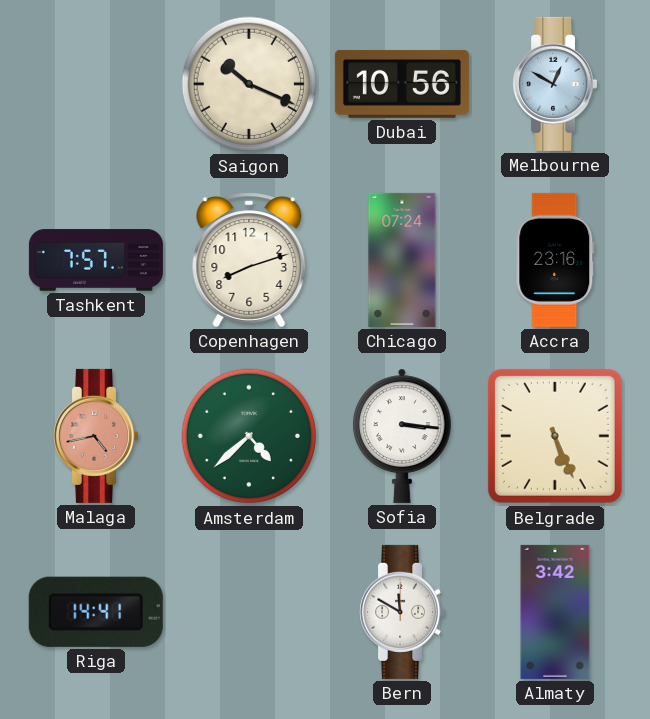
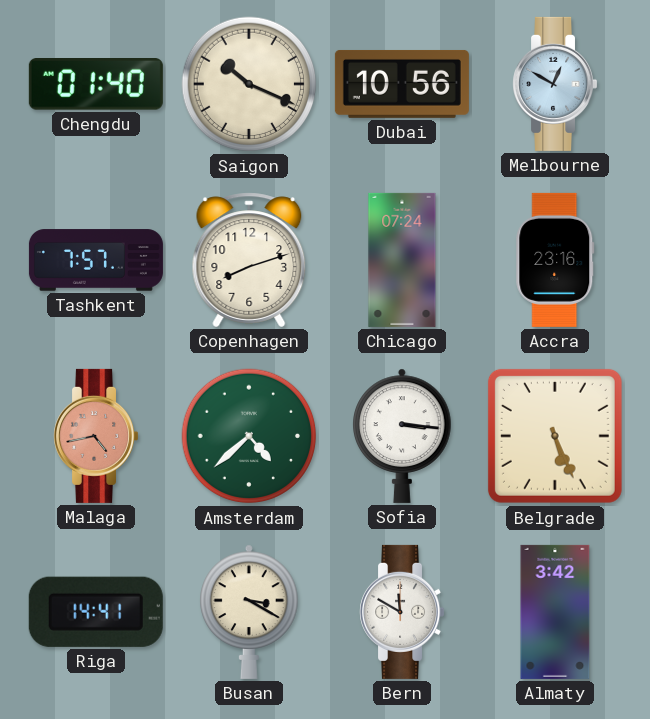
Chengdu: none -> 01:40 (96, 85)
Busan: none -> 3:20 (250, 612)
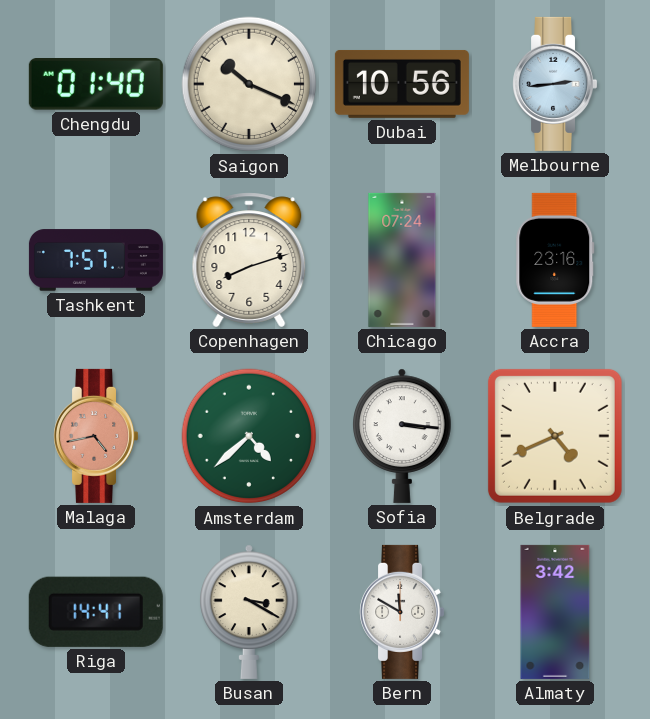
Melbourne: 12:50 -> 2:44 (555, 84)
Belgrade: 5:26 -> 4:41 (555, 436)
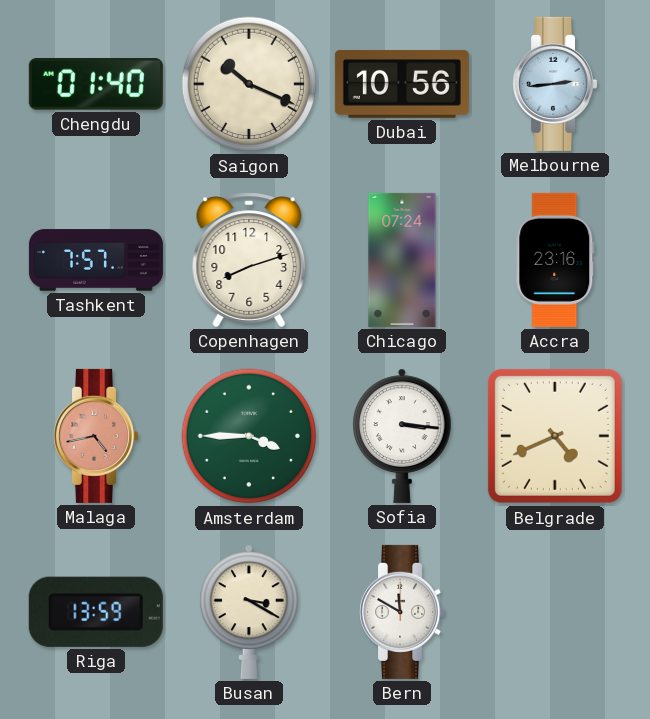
Amsterdam: 4:38 -> 3:45 (249, 436)
Riga: 14:41 -> 13:59 (96, 612)
Almaty: 3:42 -> none (555, 612)
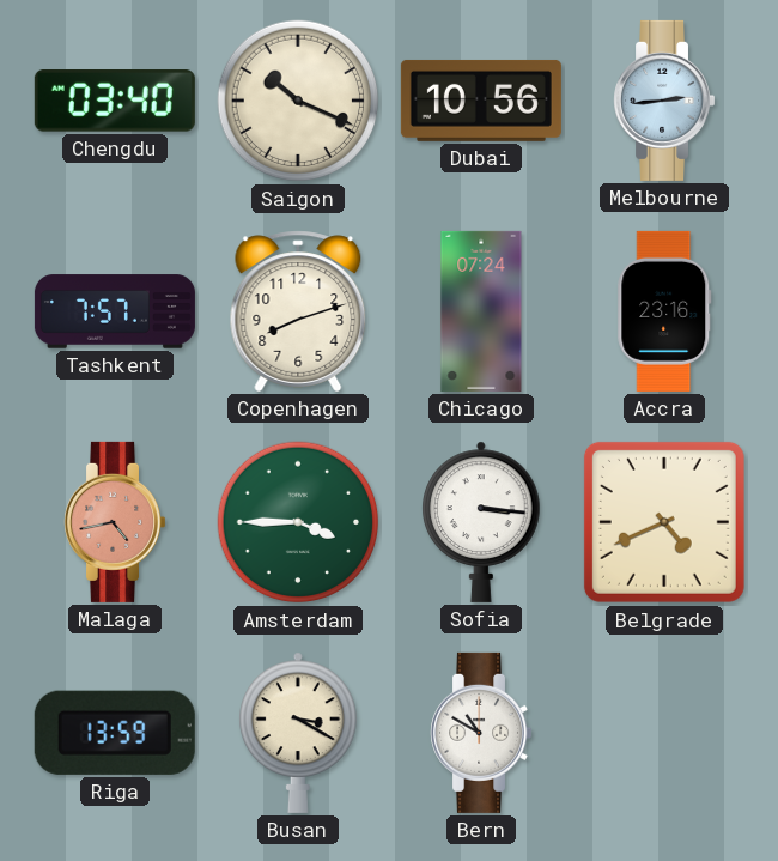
Chengdu: 01:40 -> 03:40 (115, 102)
Bern: 11:50 -> 10:50 (481, 733)
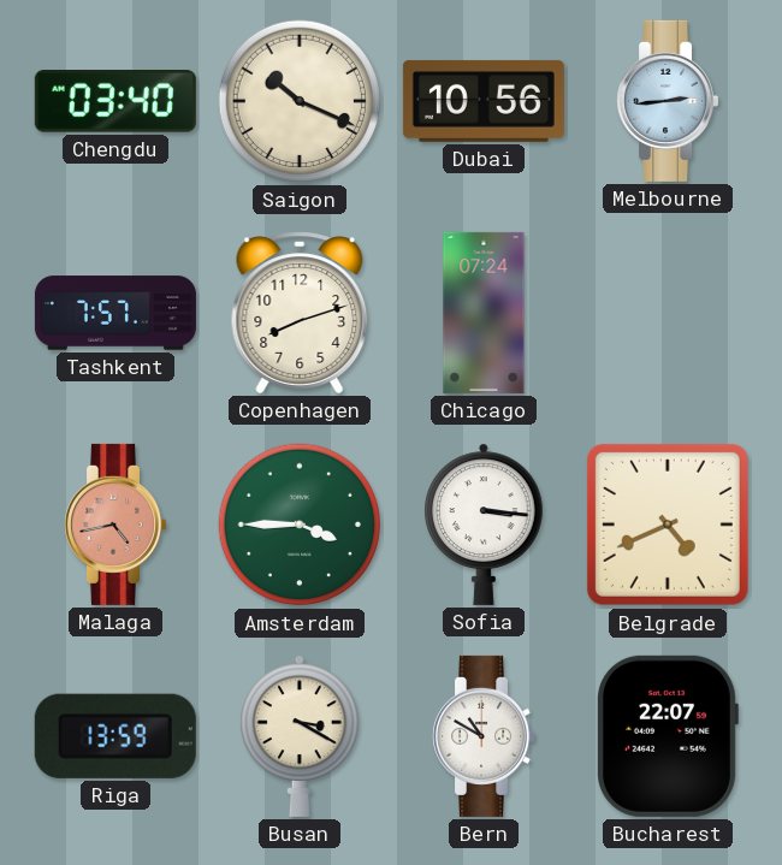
Accra: 23:16 -> none (664, 311)
Bucharest: none -> 22:07 (667, 736)
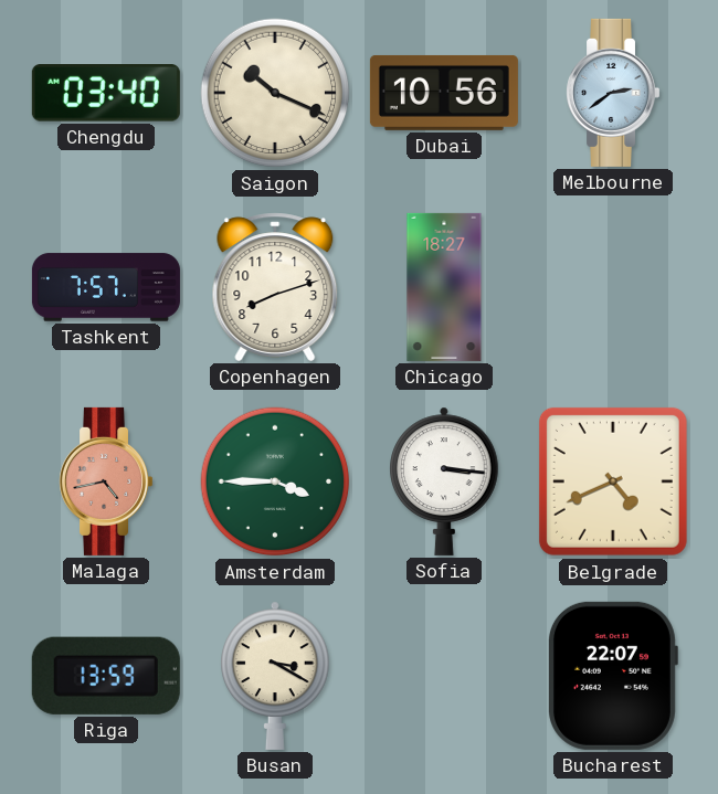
Melbourne: 2:44 -> 2:39 (613, 93)
Chicago: 07:24 -> 18:27 (444, 287)
Bern: 10:50 -> none (484, 736)
